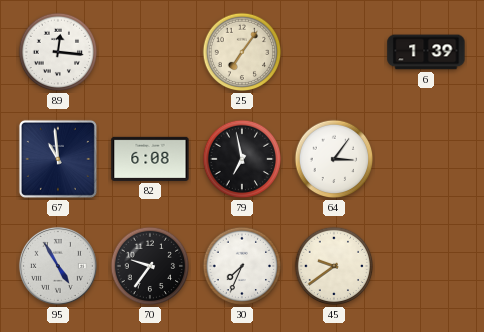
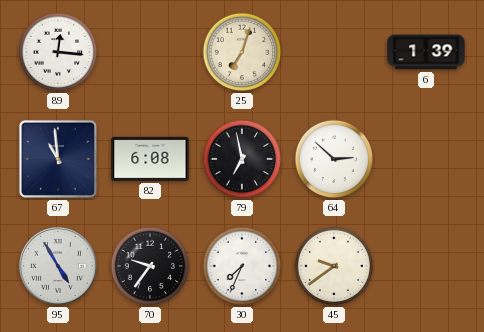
25: 7:06 -> 7:03 (242, 52)
64: 3:06 -> 2:52 (334, 159)
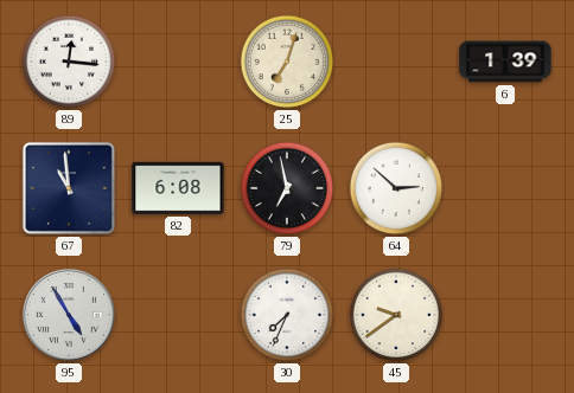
70: 9:36 -> none (150, 266)
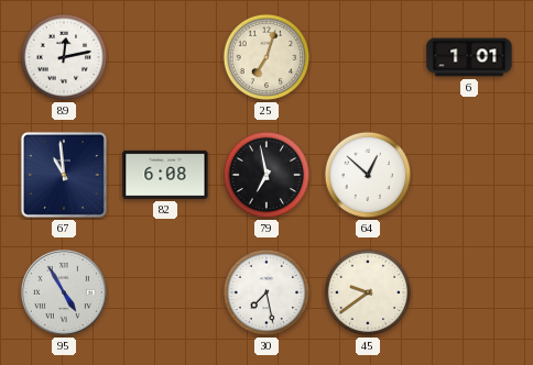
89: 12:16 -> 12:13 (64, 57)
6: 1:39 -> 1:01 (469, 57)
64: 2:52 -> 12:52 (368, 175)
30: 7:34 -> 7:28 (266, 292)
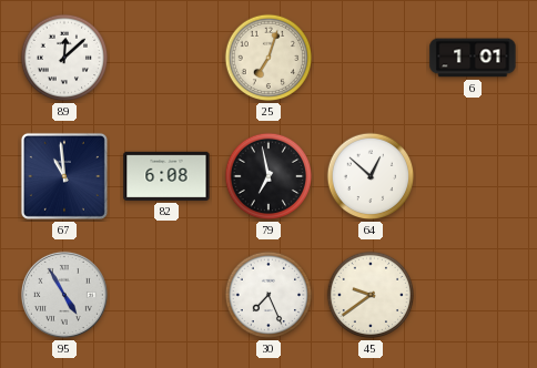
89: 12:13 -> 12:08 (64, 58)
30: 7:28 -> 7:26 (268, 295)
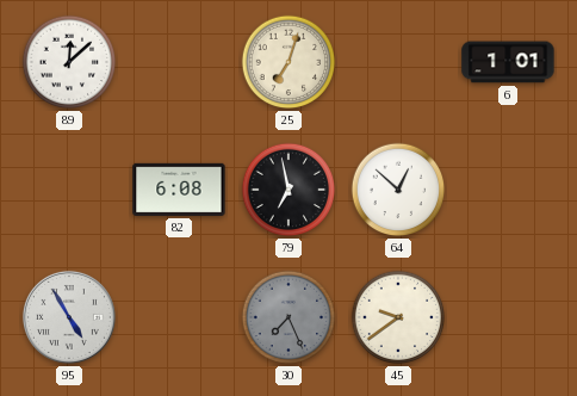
67: 10:59 -> none (64, 176)
30 dial: white -> grey (288, 317)
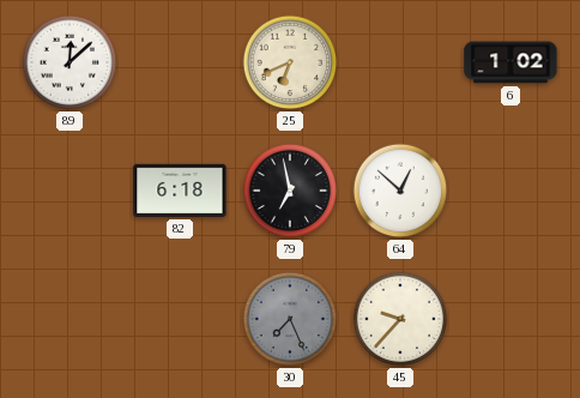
25: 7:03 -> 6:41 (290, 62)
6: 1:01 -> 1:02 (510, 62)
82: 6:08 -> 6:18 (180, 191)
95: 4:55 -> none (69, 317)
45: 9:39 -> 9:37 (400, 319)
